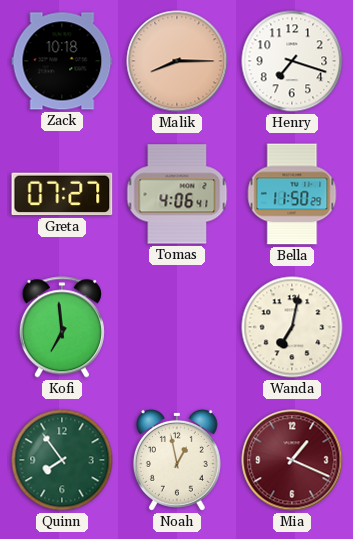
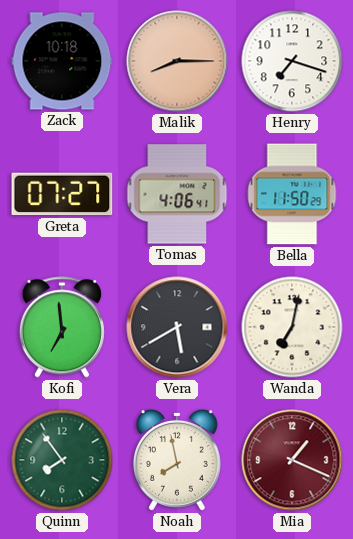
Vera: none -> 5:40 (177, 327)
Noah: 12:58 -> 7:58 (177, 460)
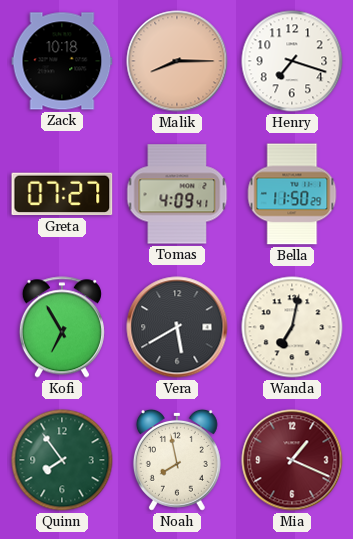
Tomas: 4:06 -> 4:09 (177, 194)
Kofi: 6:59 -> 6:55 (62, 327)
